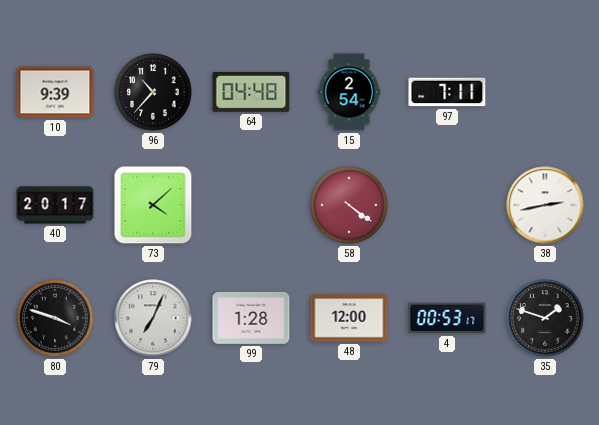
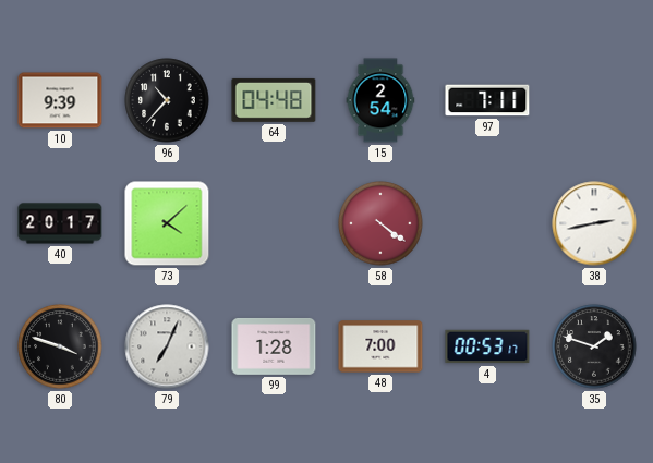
48: 12:00 -> 7:00 (380, 346)
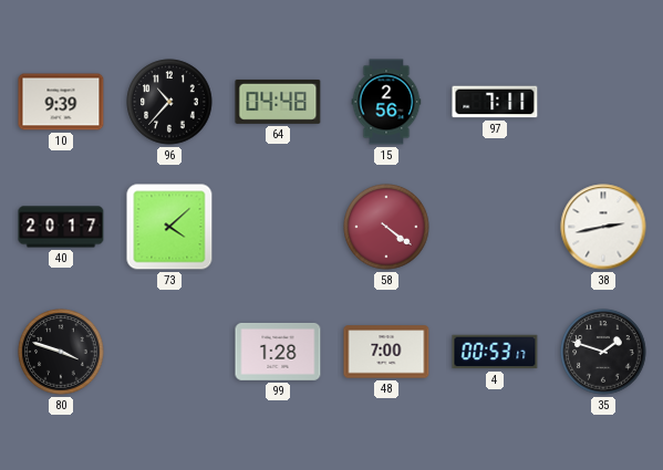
15: 2:54 -> 2:56 (386, 102)
79: 7:04 -> none (167, 346)
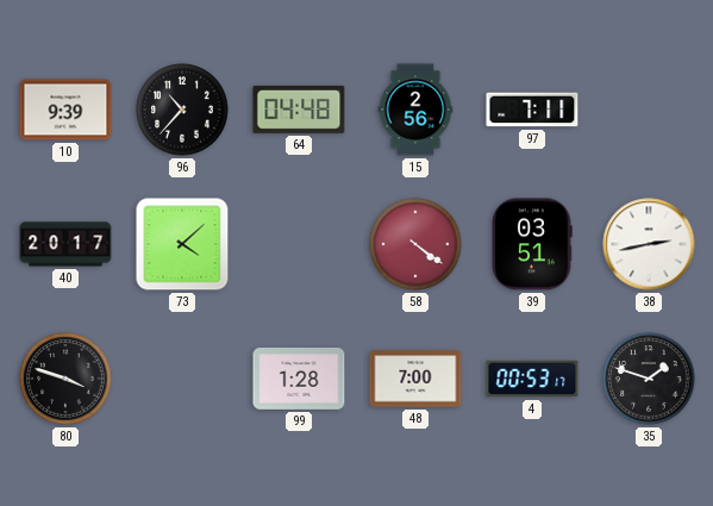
39: none -> 03:51 (532, 244)
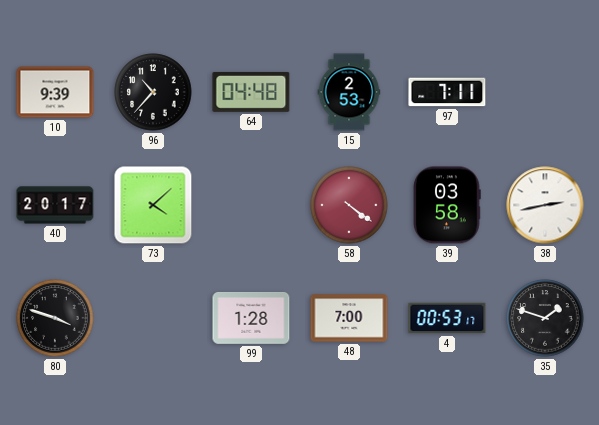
15: 2:56 -> 2:53 (349, 92)
39: 03:51 -> 03:58 (447, 205)
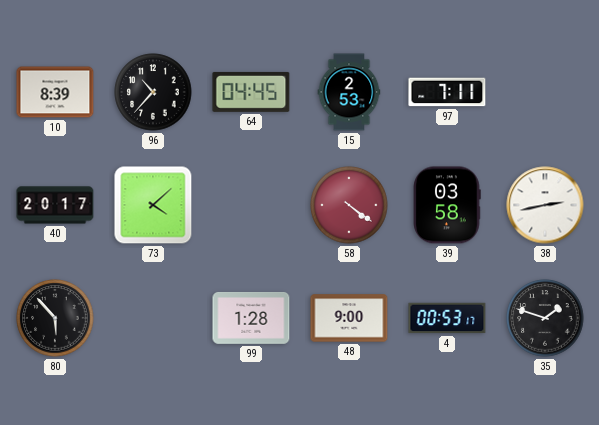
10: 9:39 -> 8:39 (55, 92)
64: 04:48 -> 04:45 (251, 92)
80: 3:48 -> 5:53 (55, 318)
48: 7:00 -> 9:00 (349, 318)
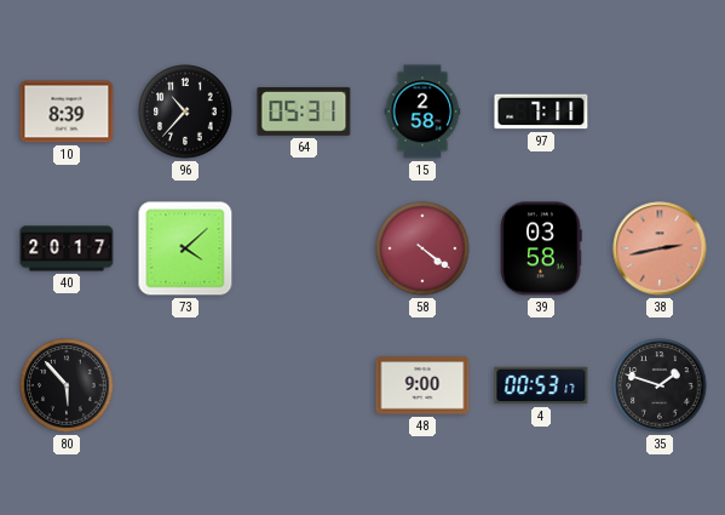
64: 04:45 -> 05:31 (304, 111)
15: 2:53 -> 2:58 (422, 111)
38 dial: white -> salmon (660, 248)
99: 1:28 -> none (251, 318)
